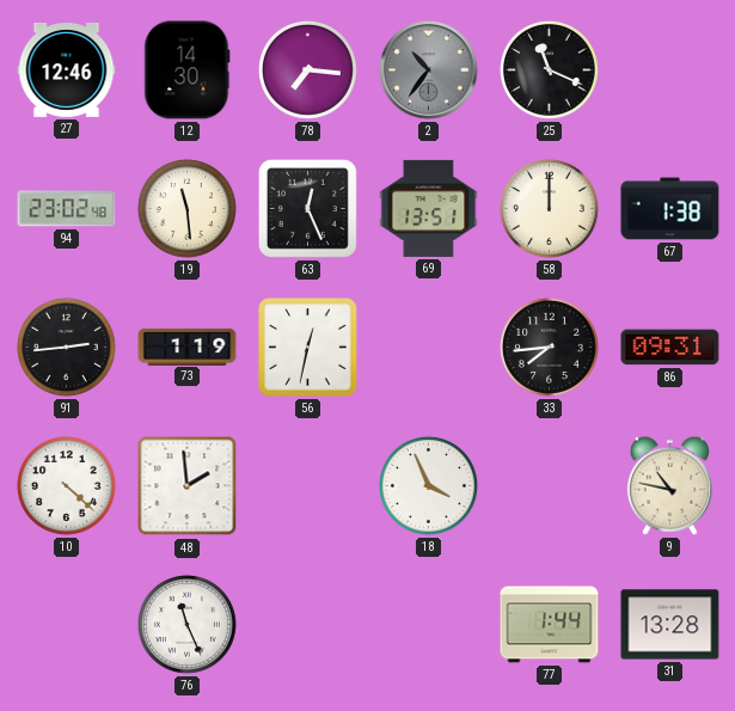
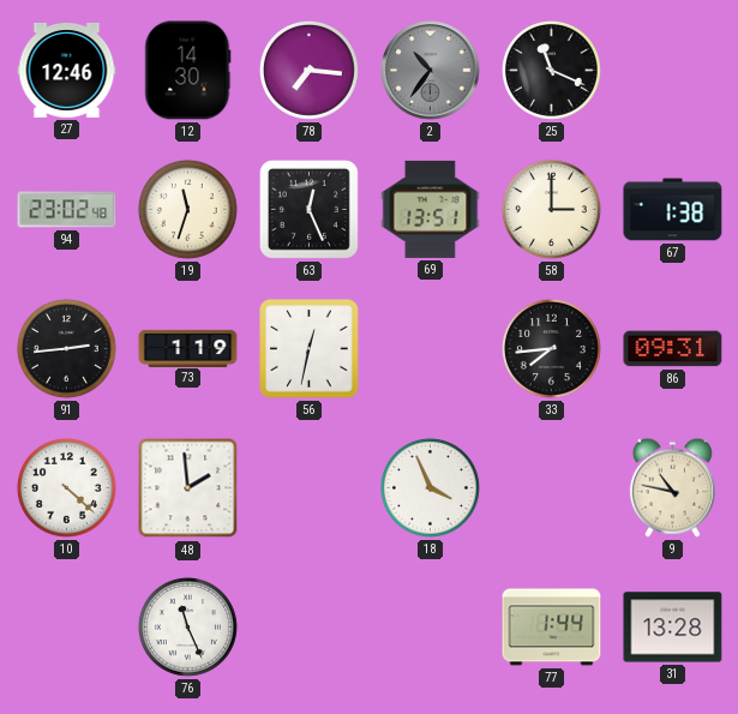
19: 11:29 -> 11:33 (187, 209)
58: 12:00 -> 3:00 (551, 209)
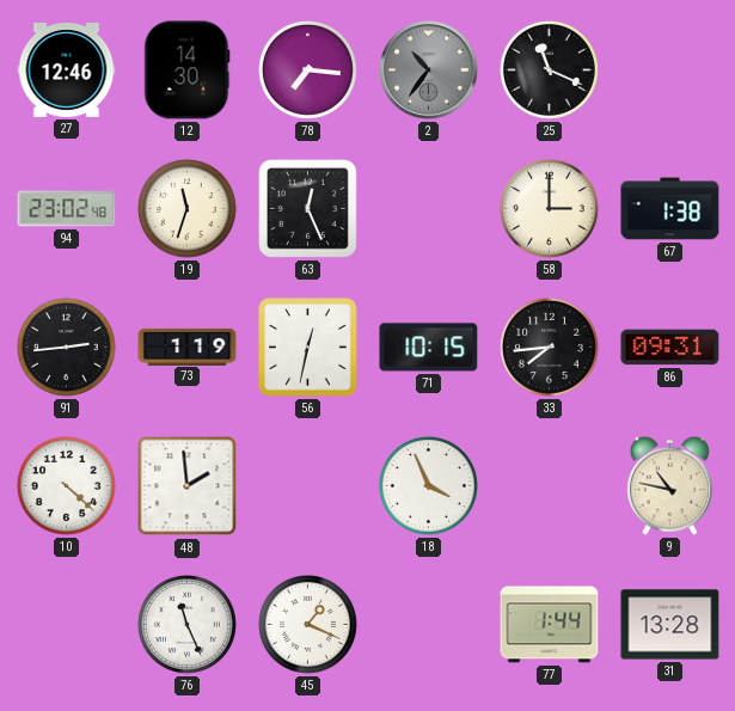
69: 13:51 -> none (431, 209)
71: none -> 10:15 (429, 348)
45: none -> 1:19 (307, 624)
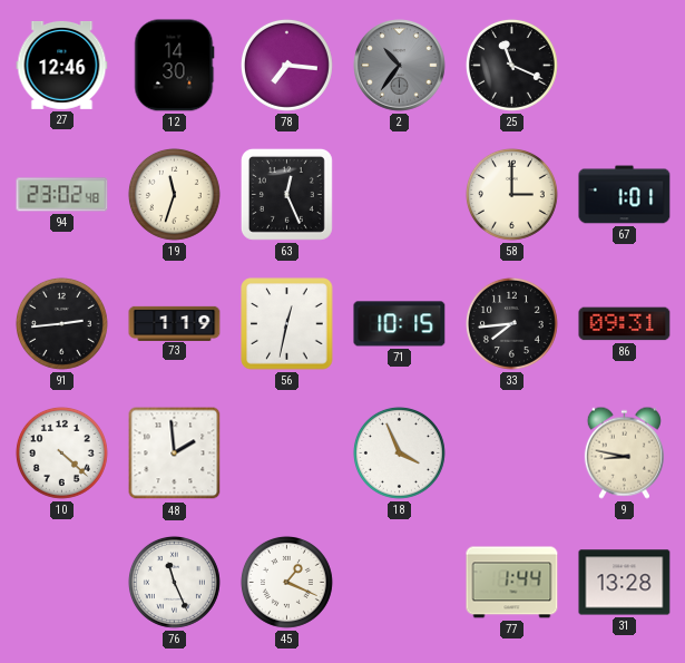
67: 1:38 -> 1:01 (625, 195)
9: 10:47 -> 8:47 (624, 452)
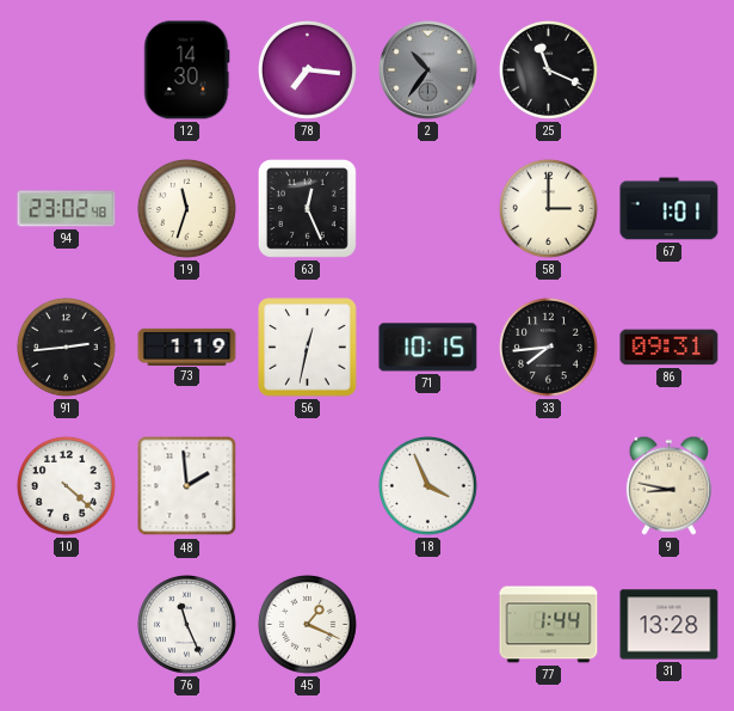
27: 12:46 -> none (62, 65)
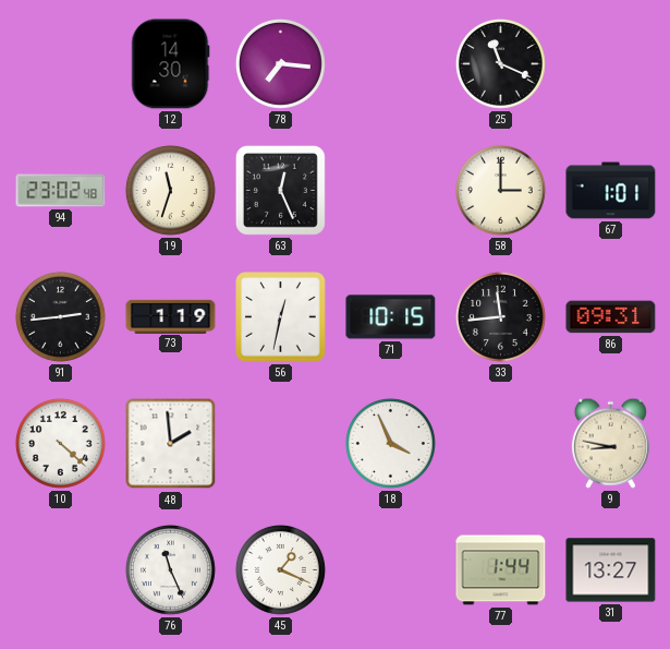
2: 10:36 -> none (428, 71)
33: 7:44 -> 11:44 (500, 316)
31: 13:28 -> 13:27 (611, 570)
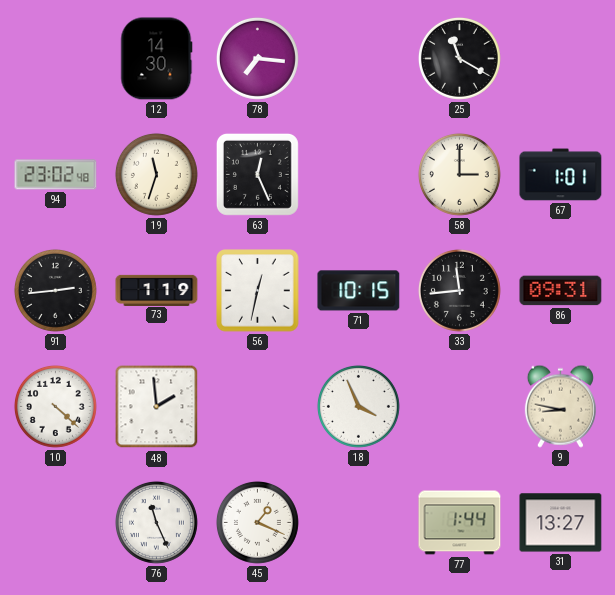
25: 11:19 -> 11:20 (459, 58)
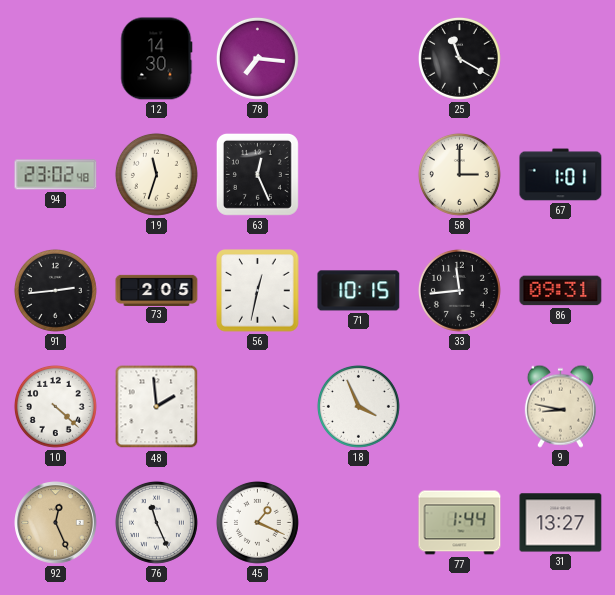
73: 1:19 -> 2:05 (157, 290)
92: none -> 12:26 (56, 523)
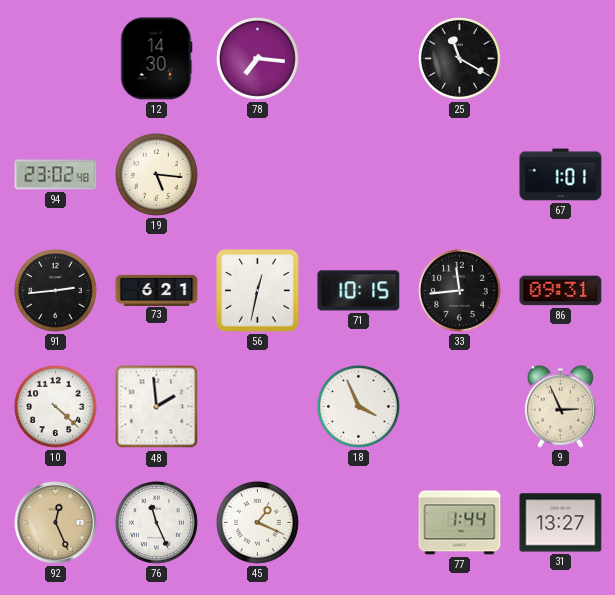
19: 11:33 -> 5:16 (156, 174)
63: 12:26 -> none (257, 174)
58: 3:00 -> none (459, 174)
73: 2:05 -> 6:21 (157, 290)
9: 8:47 -> 2:56 (560, 406)
